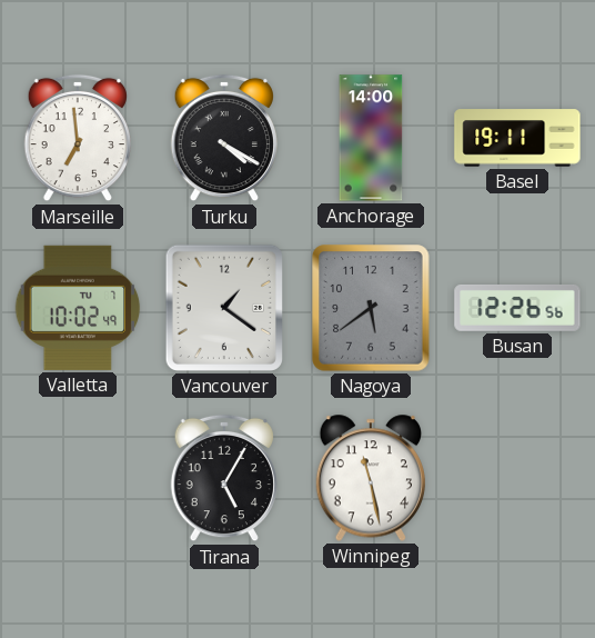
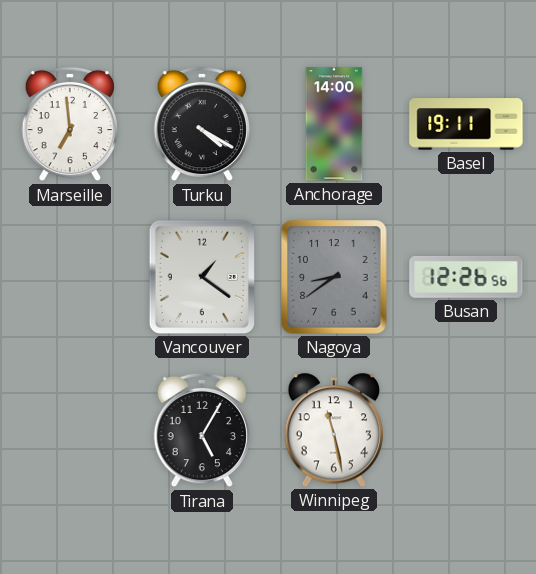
Valletta: 10:02 -> none (78, 308)
Nagoya: 5:39 -> 8:39 (334, 277)
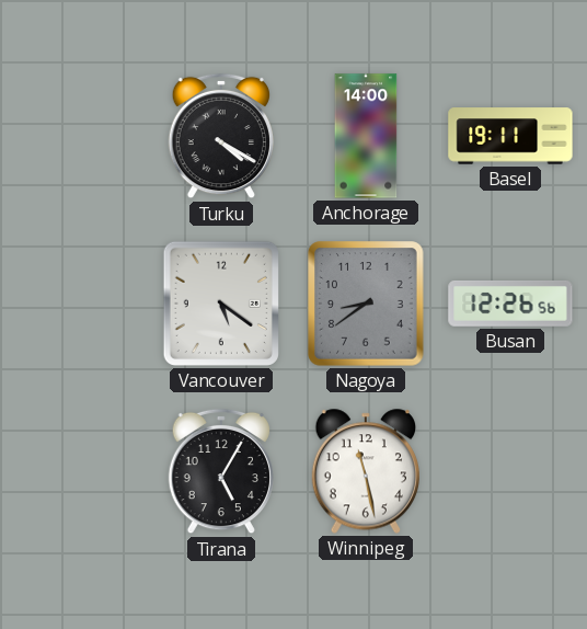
Marseille: 6:59 -> none (69, 124)
Vancouver: 1:21 -> 5:21 (221, 304)
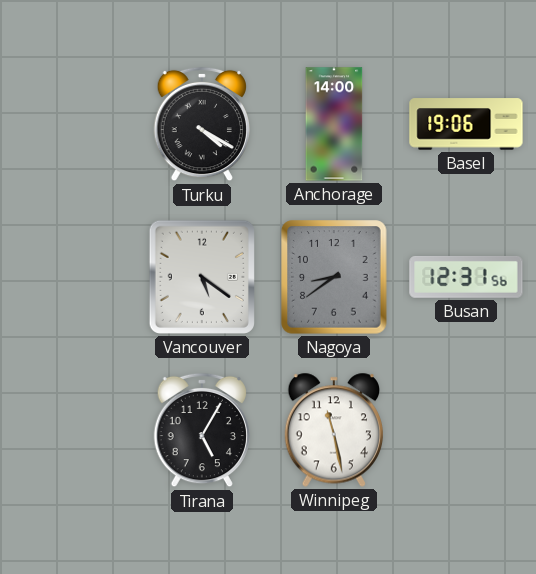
Basel: 19:11 -> 19:06 (466, 124)
Busan: 12:26 -> 12:31 (466, 277)
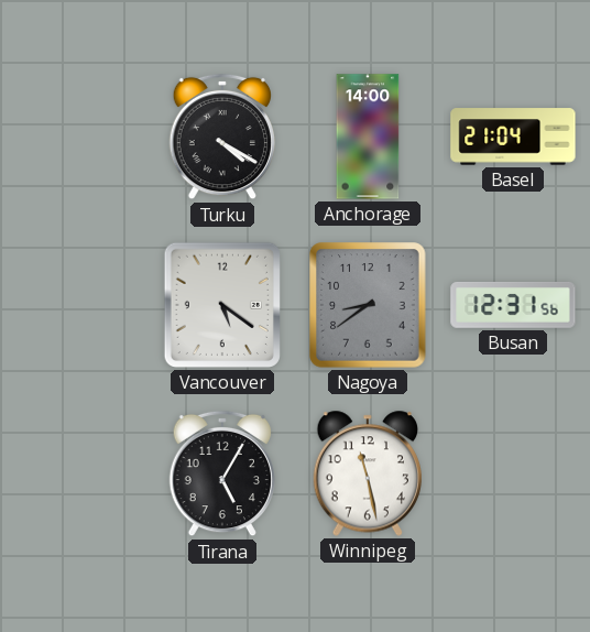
Basel: 19:06 -> 21:04 (513, 137)
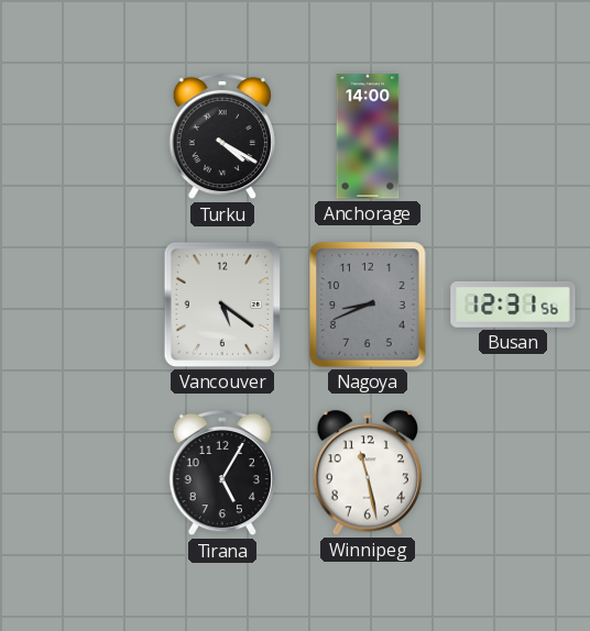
Basel: 21:04 -> none (513, 137)
Nagoya: 8:39 -> 8:41 (368, 305)
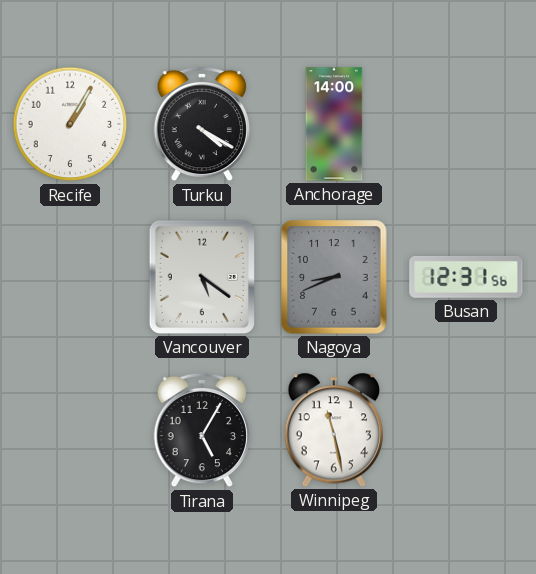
Recife: none -> 1:05 (70, 124)
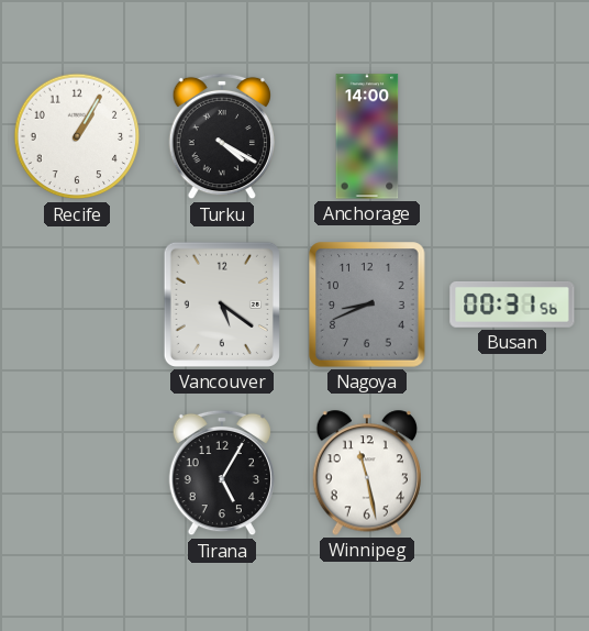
Busan: 12:31 -> 00:31 (512, 305)
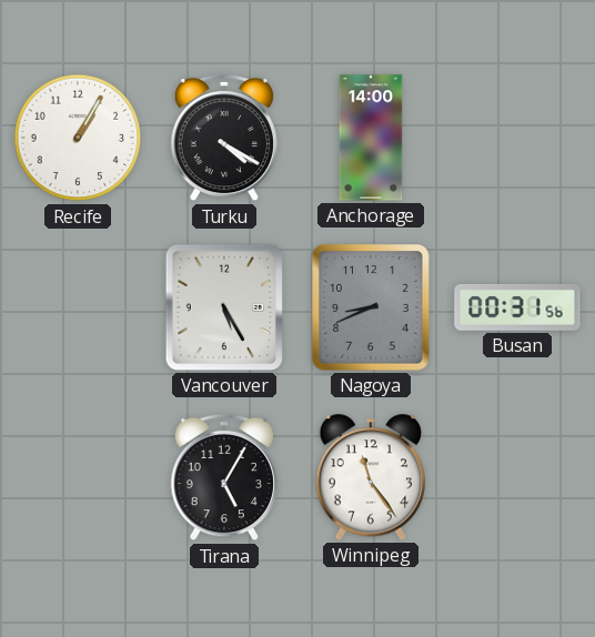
Vancouver: 5:21 -> 5:25 (224, 307)
Winnipeg: 11:28 -> 11:24 (370, 477)
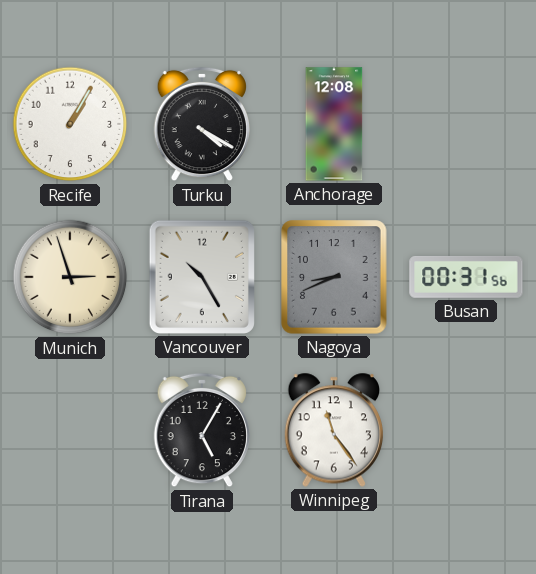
Anchorage: 14:00 -> 12:08 (334, 124)
Munich: none -> 2:57 (70, 277)
Vancouver: 5:25 -> 10:25 (202, 277)
